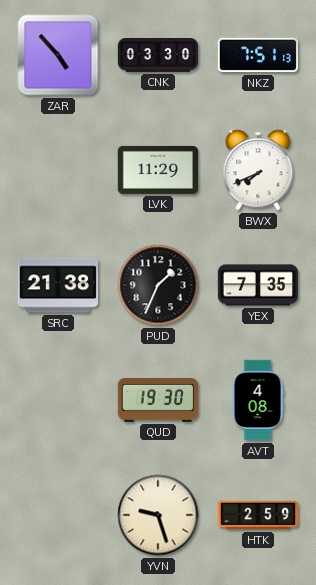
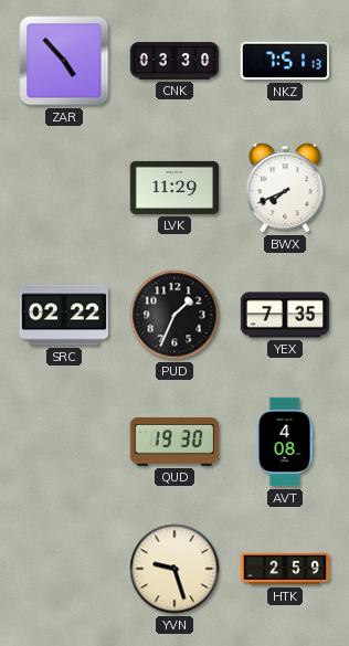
SRC: 21:38 -> 02:22 (64, 315)
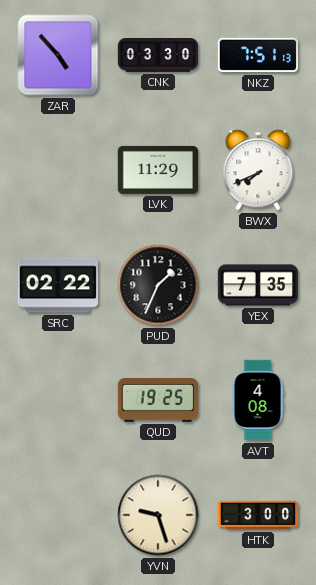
QUD: 19:30 -> 19:25 (158, 400)
HTK: 2:59 -> 3:00 (258, 515)
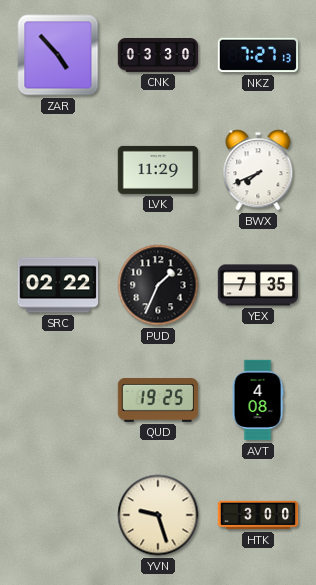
NKZ: 7:51 -> 7:27 (258, 55)
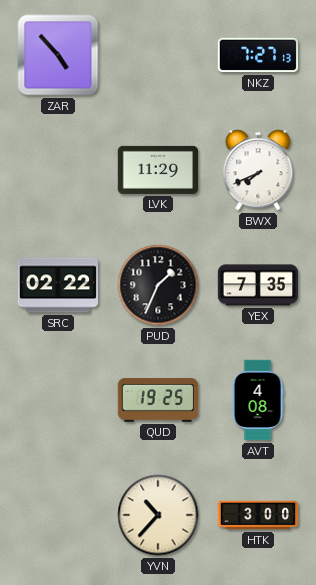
CNK: 03:30 -> none (158, 56)
YVN: 9:27 -> 10:37 (158, 515)
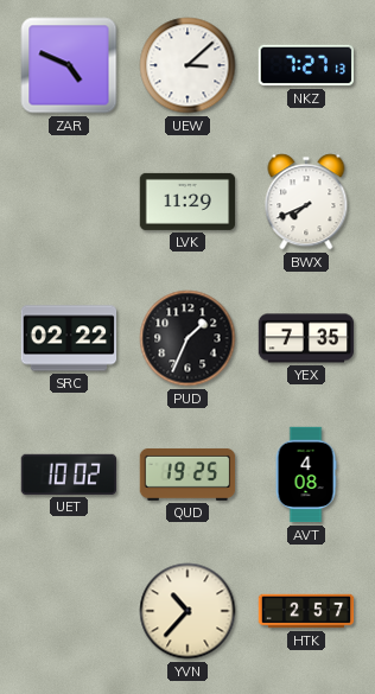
ZAR: 4:53 -> 4:49 (69, 65)
UEW: none -> 3:08 (188, 65)
UET: none -> 10:02 (68, 475)
HTK: 3:00 -> 2:57 (306, 611)
